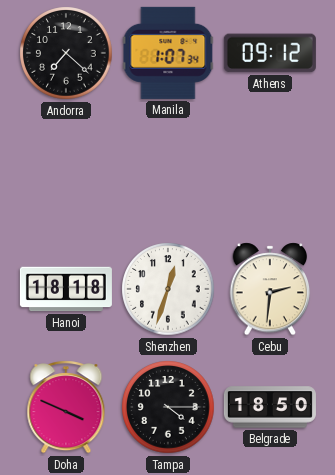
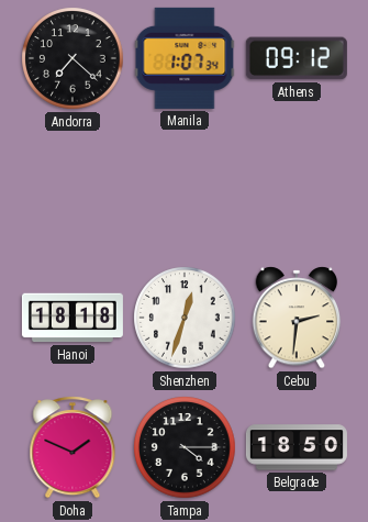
Doha: 3:49 -> 1:49 (73, 447)
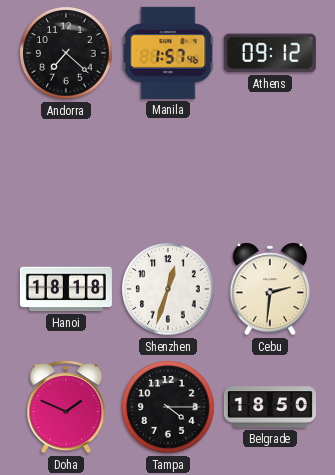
Manila: 1:07 -> 1:57 (168, 53)
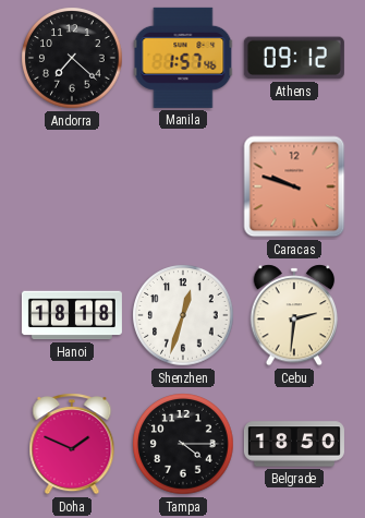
Caracas: none -> 9:48 (294, 186)
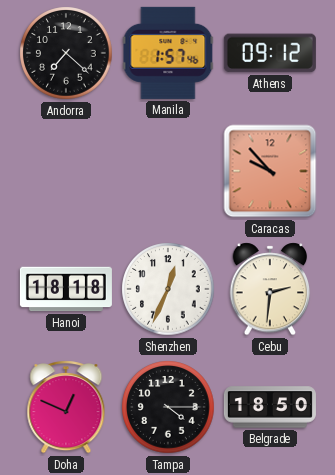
Caracas: 9:48 -> 9:53 (270, 171)
Shenzhen: 12:33 -> 12:34 (168, 289)
Doha: 1:49 -> 12:49 (66, 407)
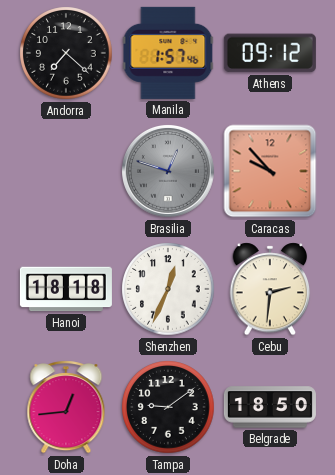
Brasilia: none -> 12:48 (169, 172)
Doha: 12:49 -> 12:44 (66, 407)
Tampa: 4:15 -> 9:09 (168, 407)
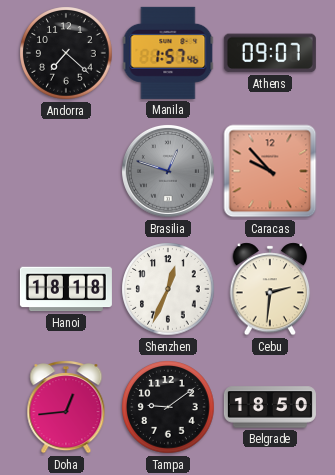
Athens: 09:12 -> 09:07 (270, 53)
